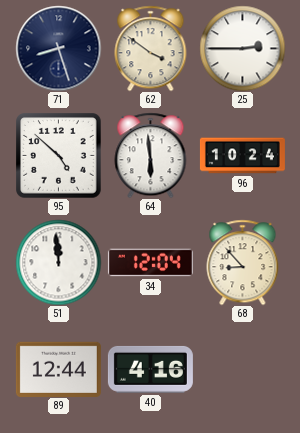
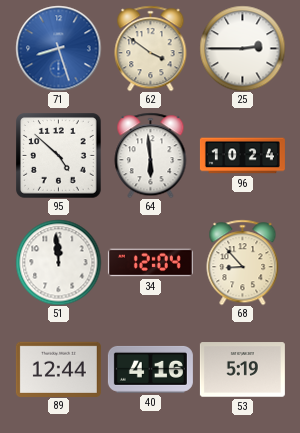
71 dial: navy -> blue (58, 48)
53: none -> 5:19 (242, 370)
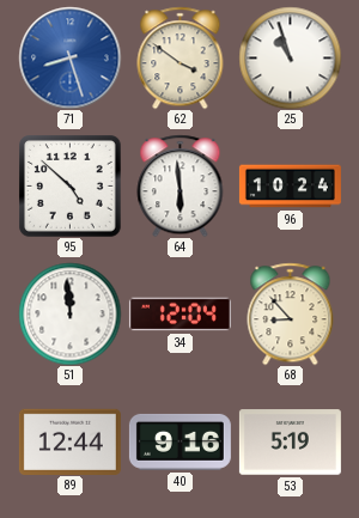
25: 2:45 -> 10:57 (290, 57)
40: 4:16 -> 9:16 (180, 441)
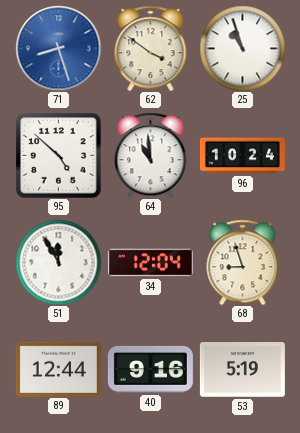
64: 5:59 -> 10:59 (151, 155)
51: 11:59 -> 11:55 (58, 262)
68: 8:53 -> 8:57 (243, 262)
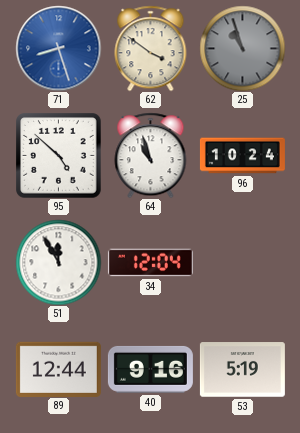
25 dial: white -> grey (242, 48)
64: 10:59 -> 10:57 (151, 155)
68: 8:57 -> none (243, 262)
